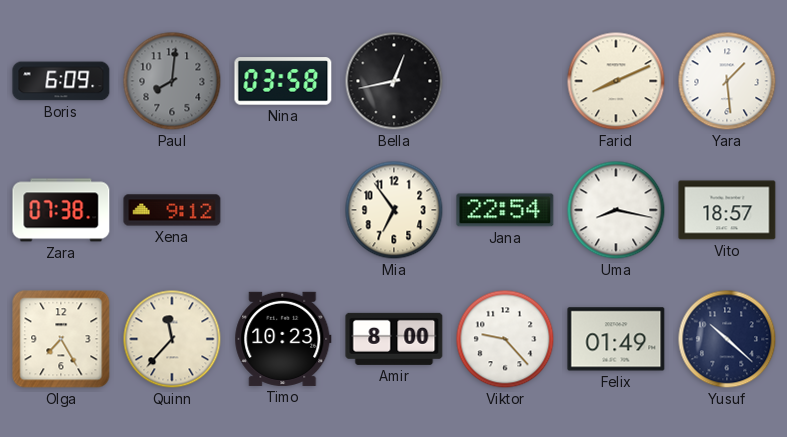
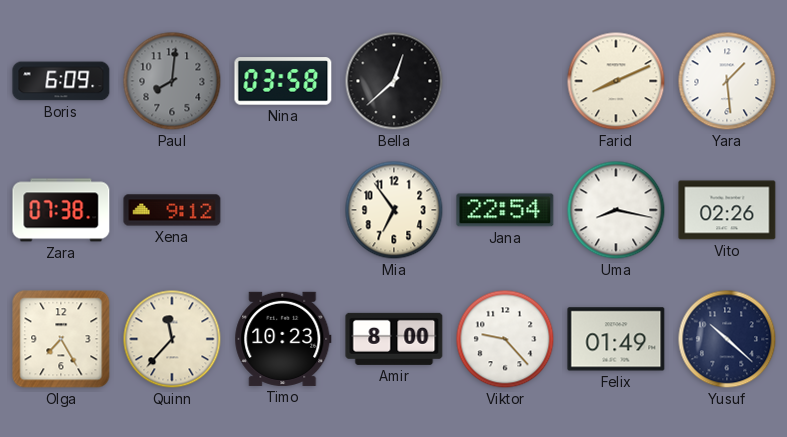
Bella: 12:43 -> 12:38 (394, 81)
Vito: 18:57 -> 02:26 (727, 210)
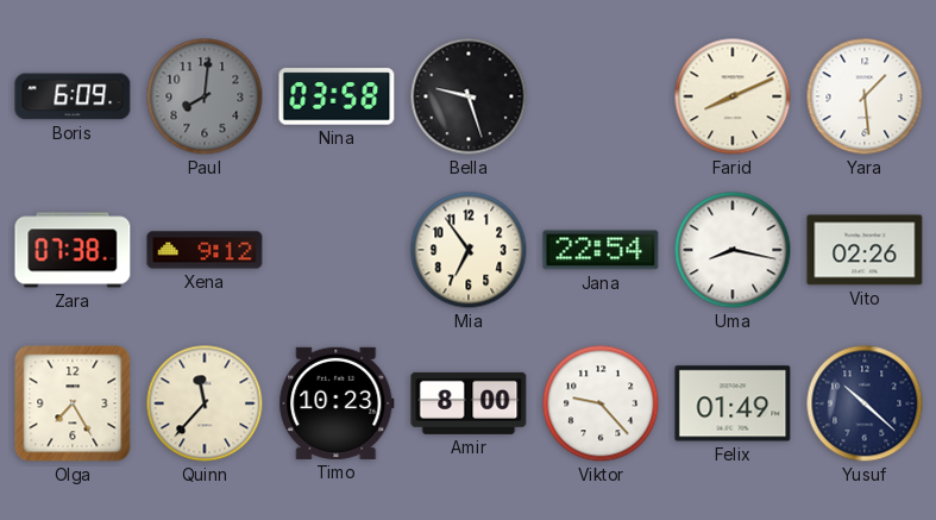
Bella: 12:38 -> 9:27 (469, 96)
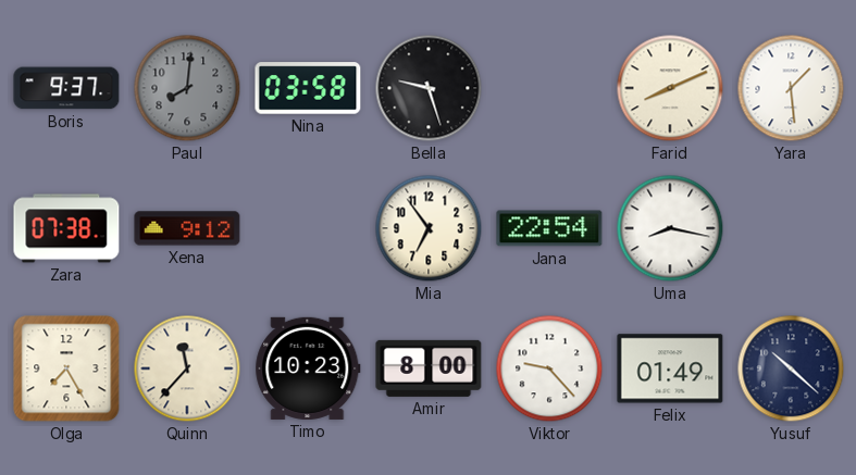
Boris: 6:09 -> 9:37 (66, 88)
Vito: 02:26 -> none (865, 250)
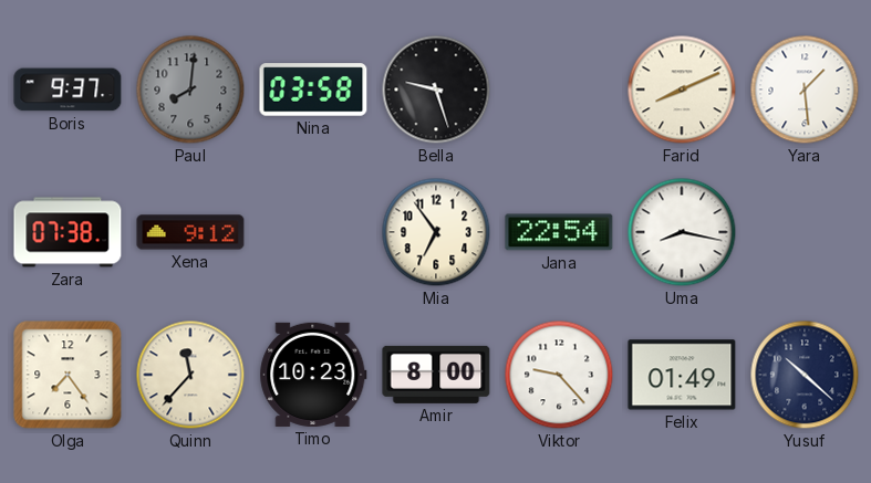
Olga: 7:25 -> 7:24 (68, 375)
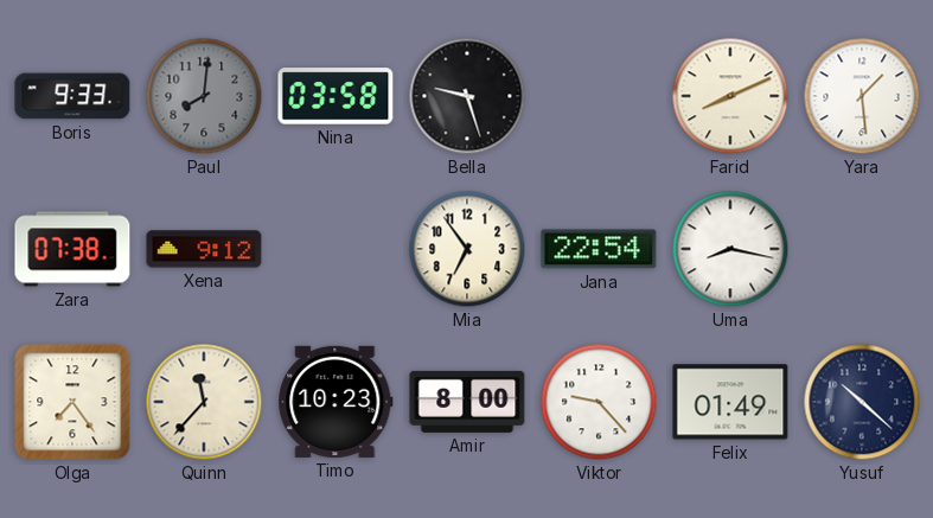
Boris: 9:37 -> 9:33 (72, 96)
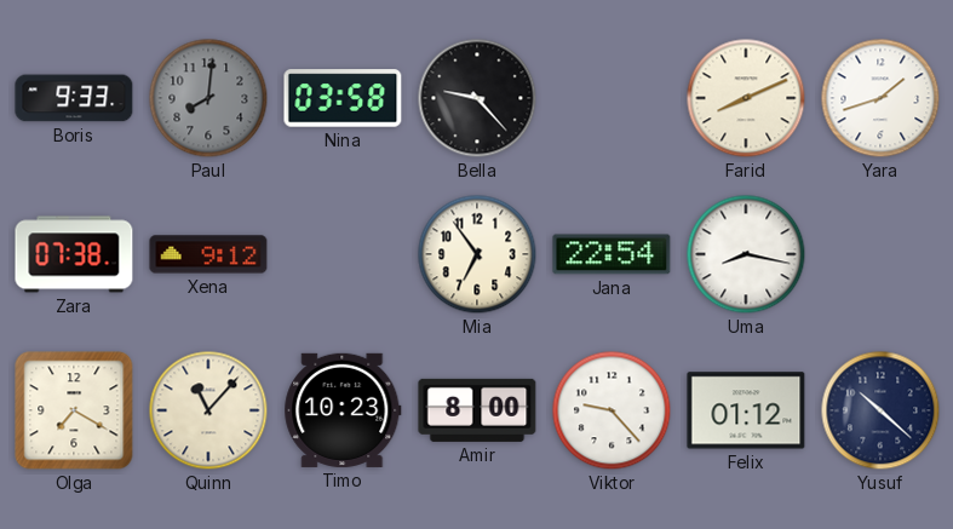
Bella: 9:27 -> 9:23 (477, 98)
Yara: 1:29 -> 1:42 (880, 98)
Olga: 7:24 -> 7:20 (74, 410)
Quinn: 11:37 -> 11:07 (208, 410)
Felix: 01:49 -> 01:12 (746, 410)
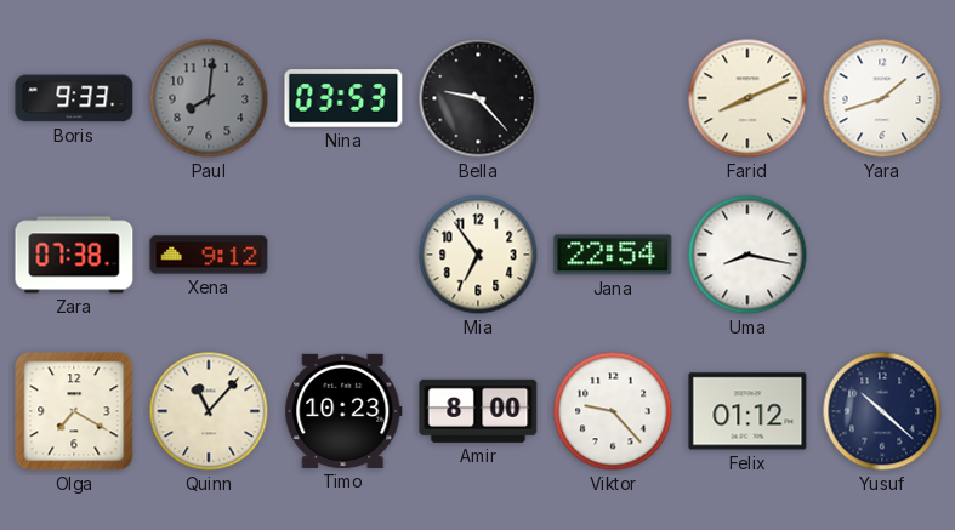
Nina: 03:58 -> 03:53 (343, 98)
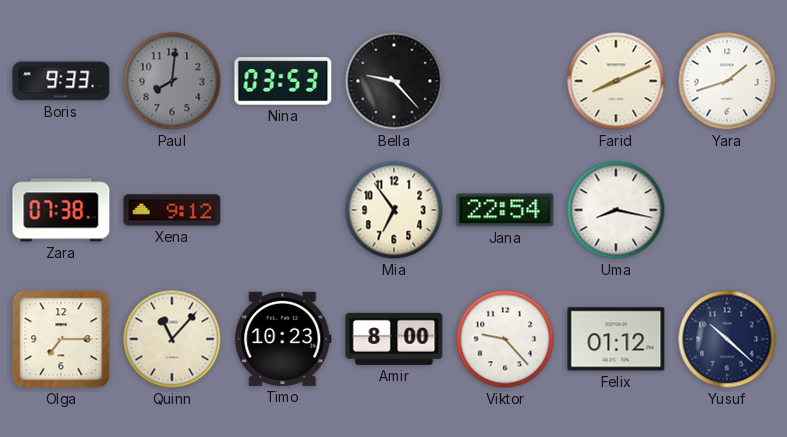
Olga: 7:20 -> 7:15 (61, 339)
